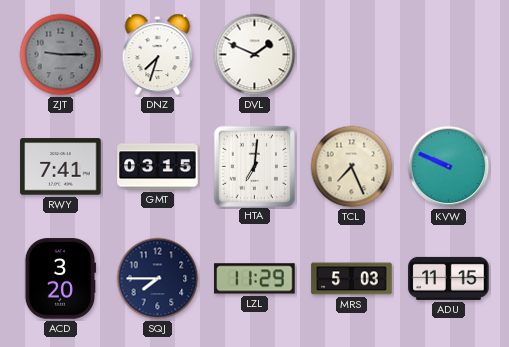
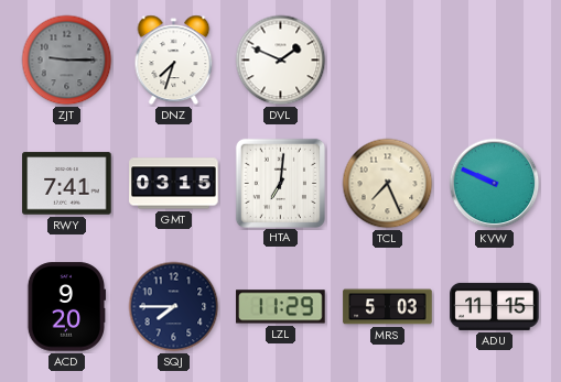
ACD: 3:20 -> 9:20 (67, 307)
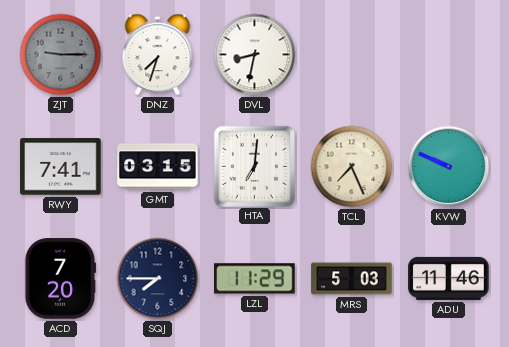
DVL: 1:49 -> 8:32 (255, 55)
ACD: 9:20 -> 7:20 (61, 279)
ADU: 11:15 -> 11:46 (449, 278)
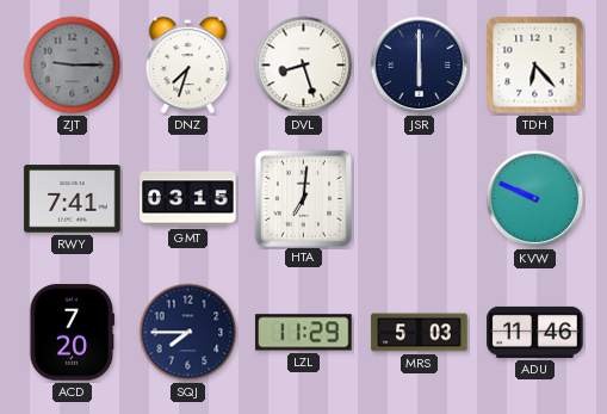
DVL: 8:32 -> 8:27 (304, 66)
JSR: none -> 6:00 (420, 66)
TDH: none -> 6:23 (535, 66)
TCL: 7:26 -> none (352, 167)
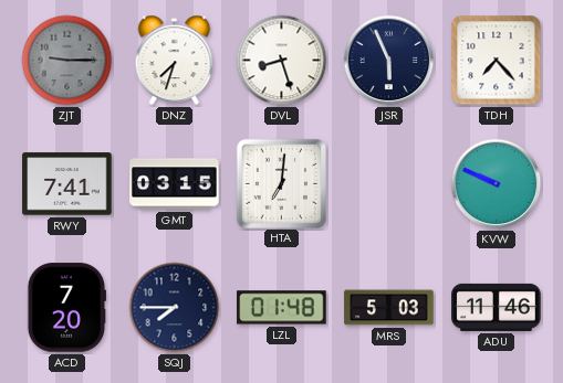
JSR: 6:00 -> 5:56 (389, 61)
TDH: 6:23 -> 7:23 (497, 61)
LZL: 11:29 -> 01:48 (282, 308)
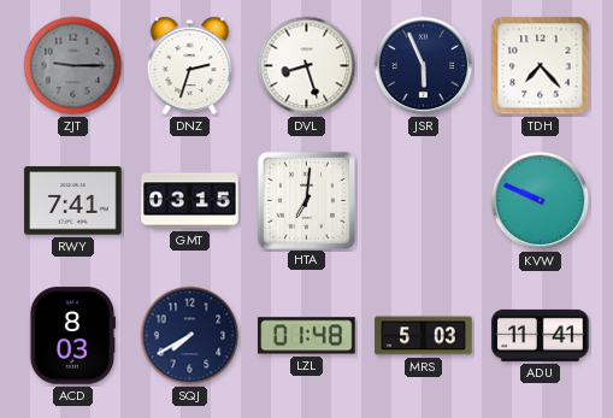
DNZ: 7:33 -> 2:33 (190, 66)
ACD: 7:20 -> 8:03 (73, 336)
SQJ: 7:45 -> 7:40 (190, 336)
ADU: 11:46 -> 11:41 (541, 335)
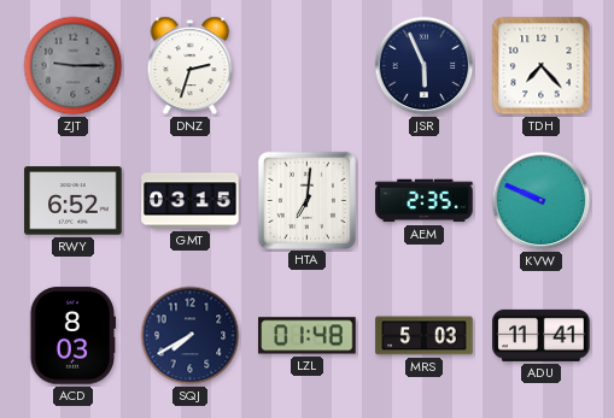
DVL: 8:27 -> none (307, 66)
RWY: 7:41 -> 6:52 (74, 201)
AEM: none -> 2:35 (425, 201)
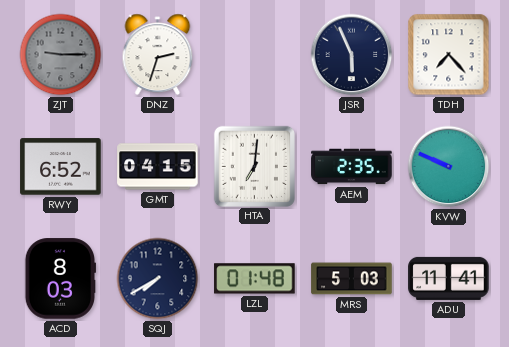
GMT: 03:15 -> 04:15 (158, 167)
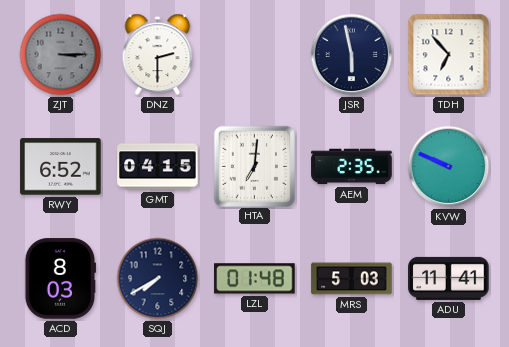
ZJT: 9:15 -> 3:15 (61, 55)
DNZ: 2:33 -> 2:30 (158, 55)
JSR: 5:56 -> 5:58 (352, 55)
TDH: 7:23 -> 6:53 (449, 55)
